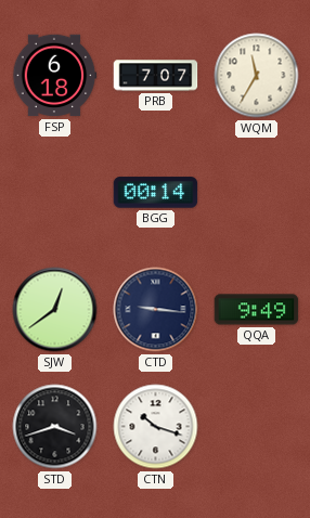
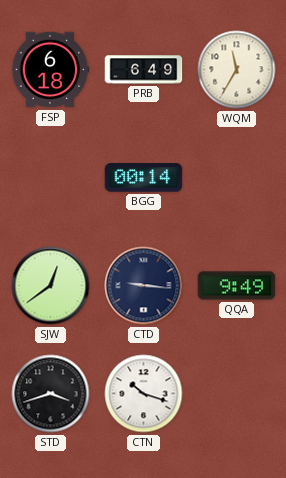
PRB: 7:07 -> 6:49 (144, 70)
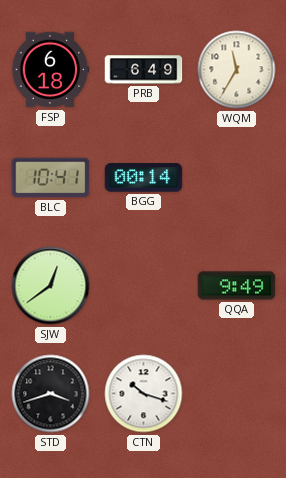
BLC: none -> 10:41 (51, 178)
CTD: 9:16 -> none (144, 286)
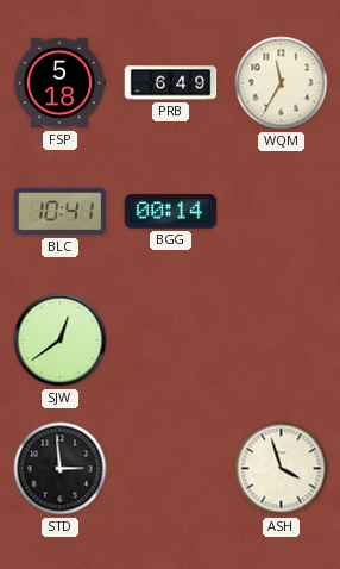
FSP: 6:18 -> 5:18 (59, 83)
QQA: 9:49 -> none (237, 286)
STD: 3:42 -> 2:59 (61, 469)
CTN: 10:18 -> none (144, 394)
ASH: none -> 3:57 (282, 469)
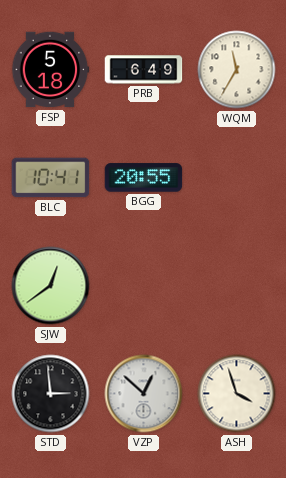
BGG: 00:14 -> 20:55 (144, 178)
VZP: none -> 12:52 (144, 394)
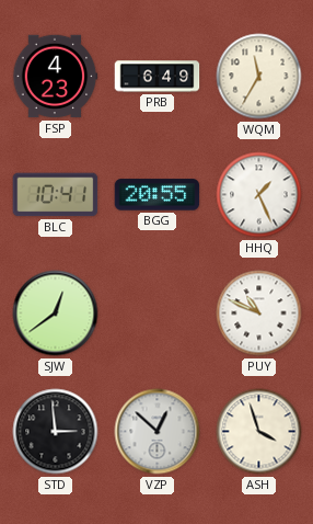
FSP: 5:18 -> 4:23 (55, 77)
HHQ: none -> 1:26 (259, 195)
PUY: none -> 10:49 (259, 314)
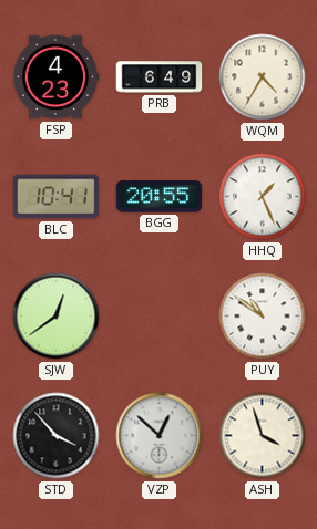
WQM: 11:35 -> 4:35 (263, 77)
PUY: 10:49 -> 10:51 (263, 317)
STD: 2:59 -> 3:53 (57, 436)
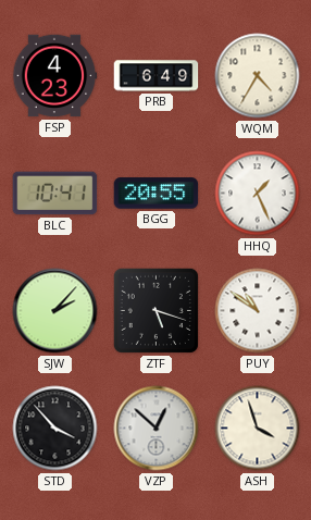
SJW: 12:39 -> 2:07 (55, 311)
ZTF: none -> 5:18 (155, 310)
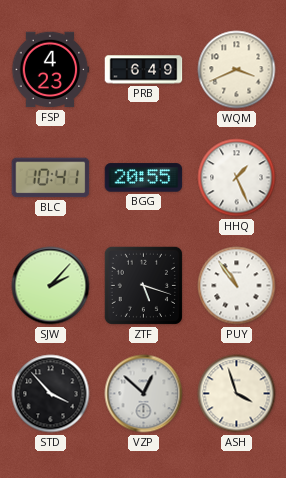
WQM: 4:35 -> 3:41 (237, 70)
PUY: 10:51 -> 10:54 (237, 286)
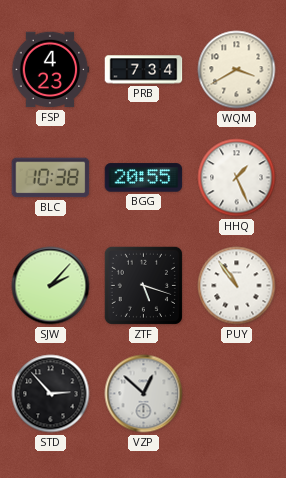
PRB: 6:49 -> 7:34 (144, 70)
WQM: 3:41 -> 3:40 (237, 70)
BLC: 10:41 -> 10:38 (51, 178)
STD: 3:53 -> 2:53 (51, 394)
ASH: 3:57 -> none (237, 394)
